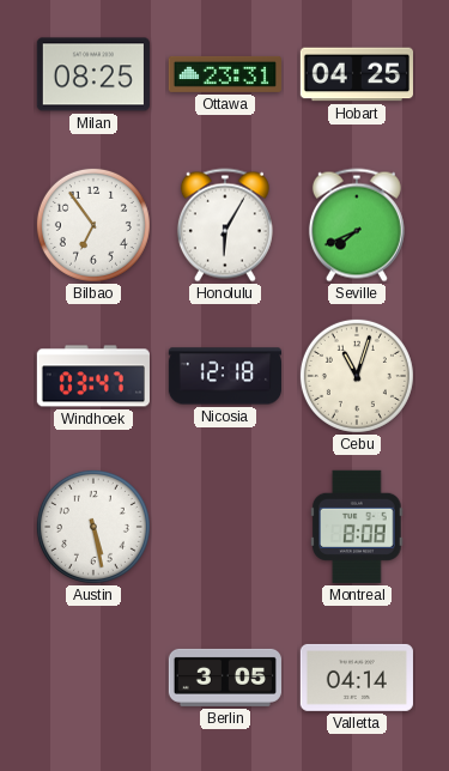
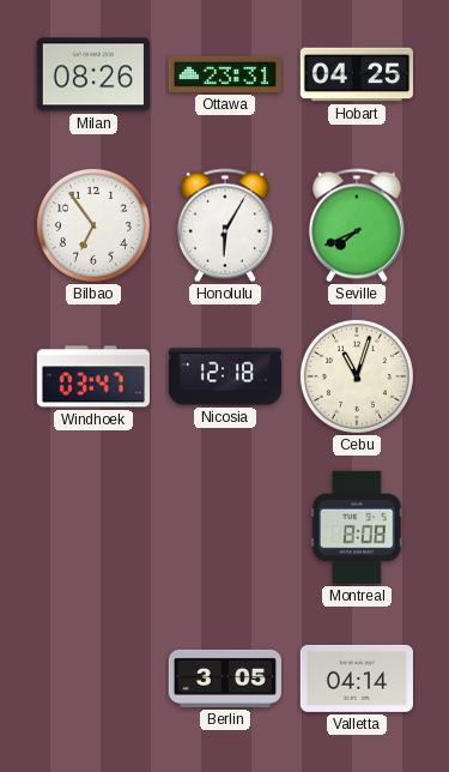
Milan: 08:25 -> 08:26 (93, 74)
Austin: 5:28 -> none (93, 527)
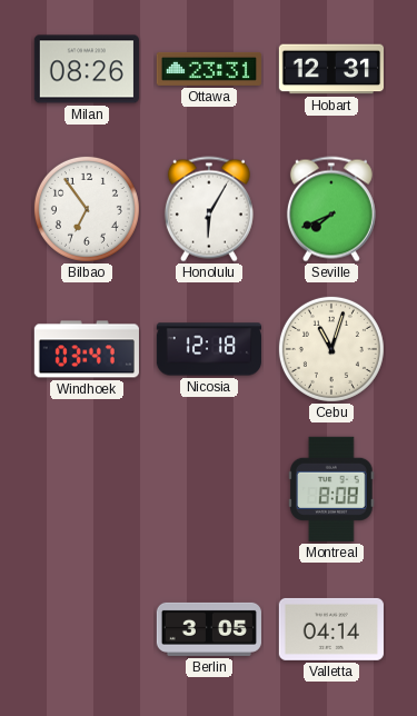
Hobart: 04:25 -> 12:31 (330, 69)
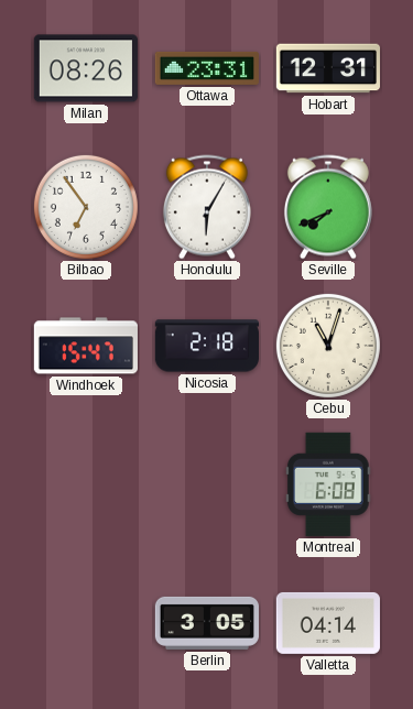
Windhoek: 03:47 -> 15:47 (86, 346)
Nicosia: 12:18 -> 2:18 (206, 346)
Montreal: 8:08 -> 6:08 (329, 484)
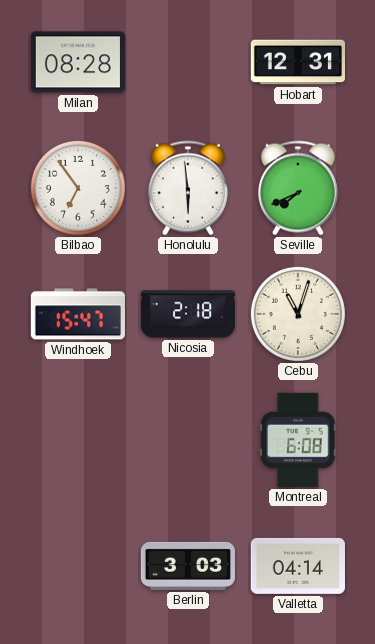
Milan: 08:26 -> 08:28 (78, 62)
Ottawa: 23:31 -> none (207, 68)
Honolulu: 6:05 -> 5:59 (188, 188)
Berlin: 3:05 -> 3:03 (187, 566)
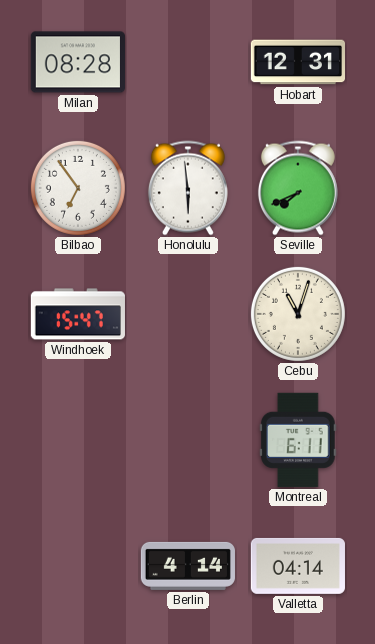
Nicosia: 2:18 -> none (187, 314)
Montreal: 6:08 -> 6:11 (299, 440)
Berlin: 3:03 -> 4:14 (187, 566)
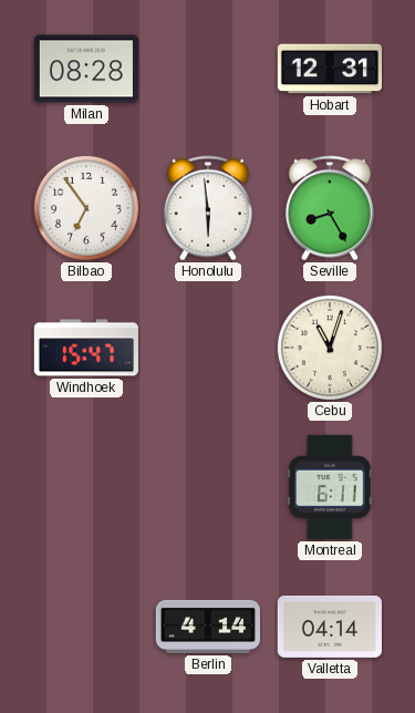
Seville: 7:41 -> 8:25 (330, 208)
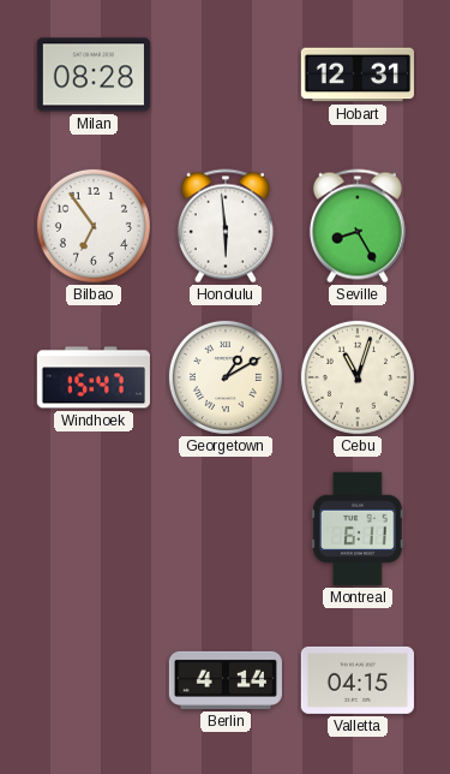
Georgetown: none -> 1:10 (226, 377)
Valletta: 04:14 -> 04:15 (358, 680)
